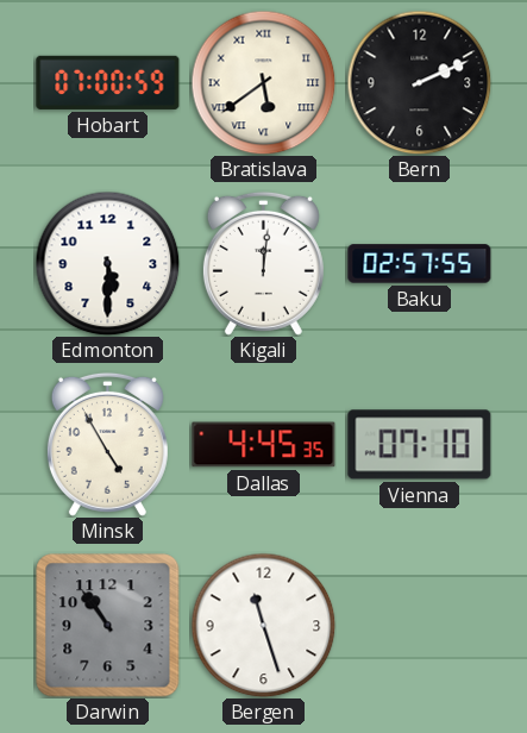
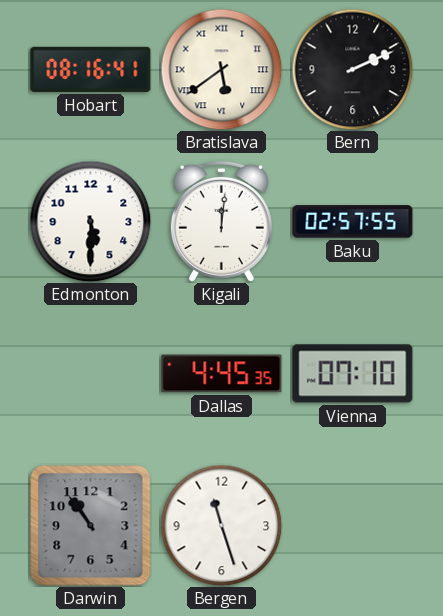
Hobart: 07:00 -> 08:16 (91, 69)
Minsk: 4:55 -> none (107, 444)
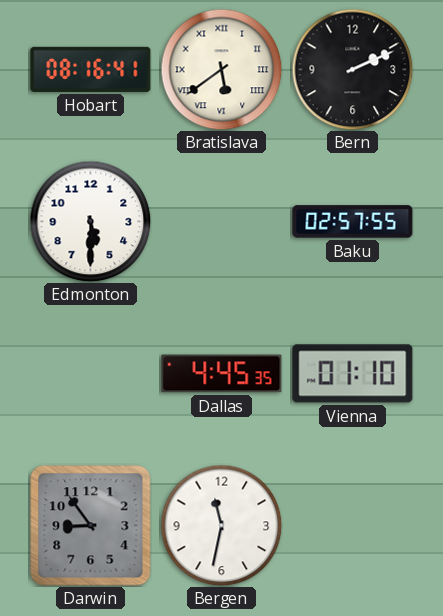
Kigali: 12:01 -> none (221, 221)
Vienna: 07:10 -> 01:10 (353, 374)
Darwin: 10:54 -> 8:54 (91, 526)
Bergen: 11:27 -> 11:32 (221, 525)
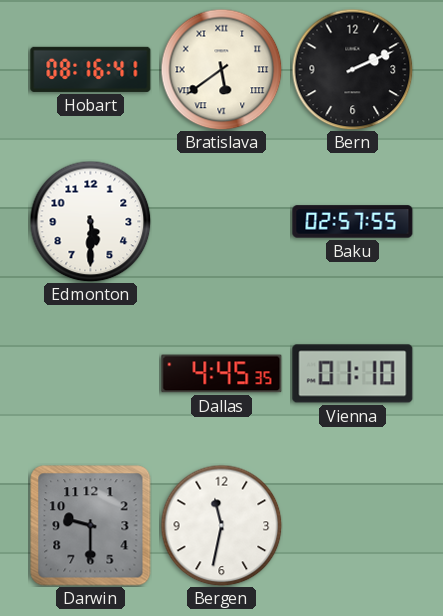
Darwin: 8:54 -> 9:30 (91, 526)
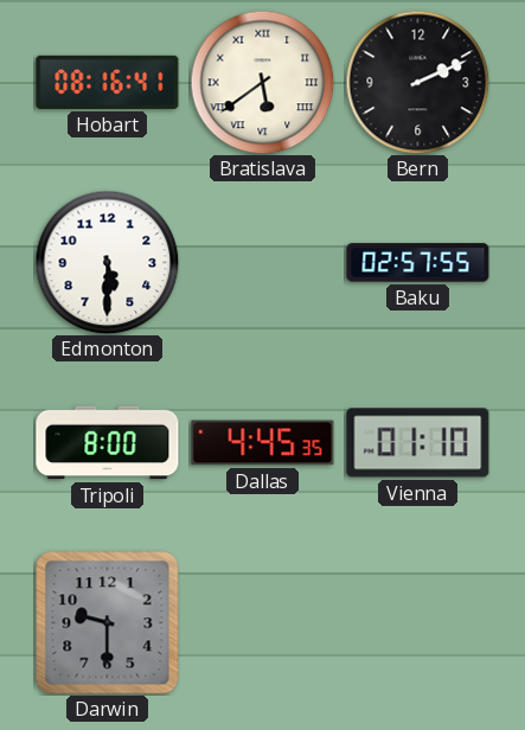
Tripoli: none -> 8:00 (108, 443)
Bergen: 11:32 -> none (221, 525)
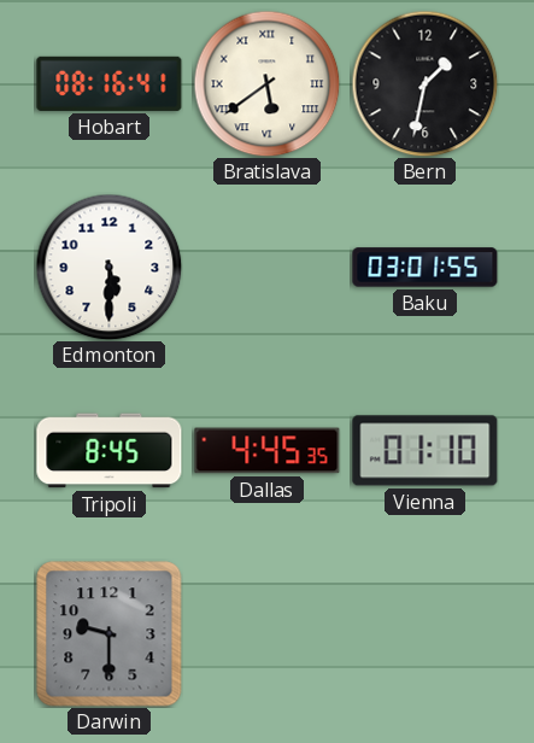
Bern: 2:11 -> 1:32 (424, 83)
Baku: 02:57 -> 03:01 (426, 268)
Tripoli: 8:00 -> 8:45 (110, 451)
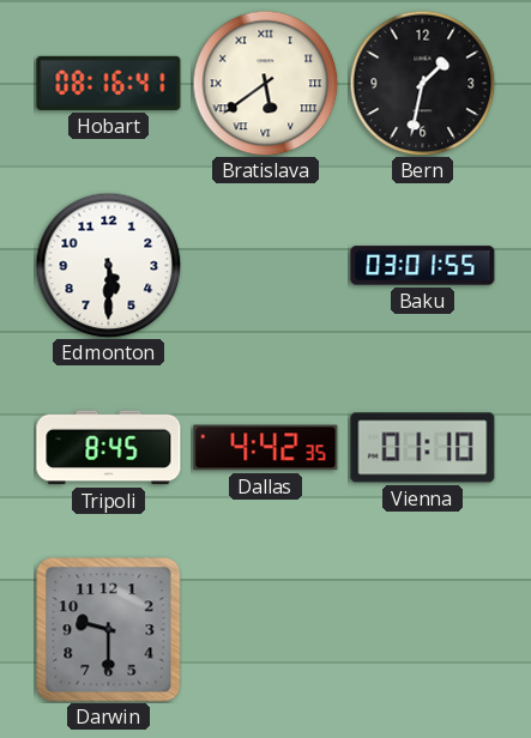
Dallas: 4:45 -> 4:42 (266, 448)
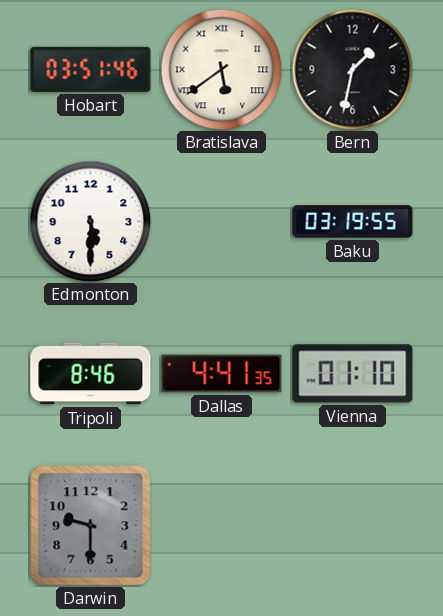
Hobart: 08:16 -> 03:51 (91, 69)
Baku: 03:01 -> 03:19 (353, 222)
Tripoli: 8:45 -> 8:46 (91, 374)
Dallas: 4:42 -> 4:41 (222, 374)
